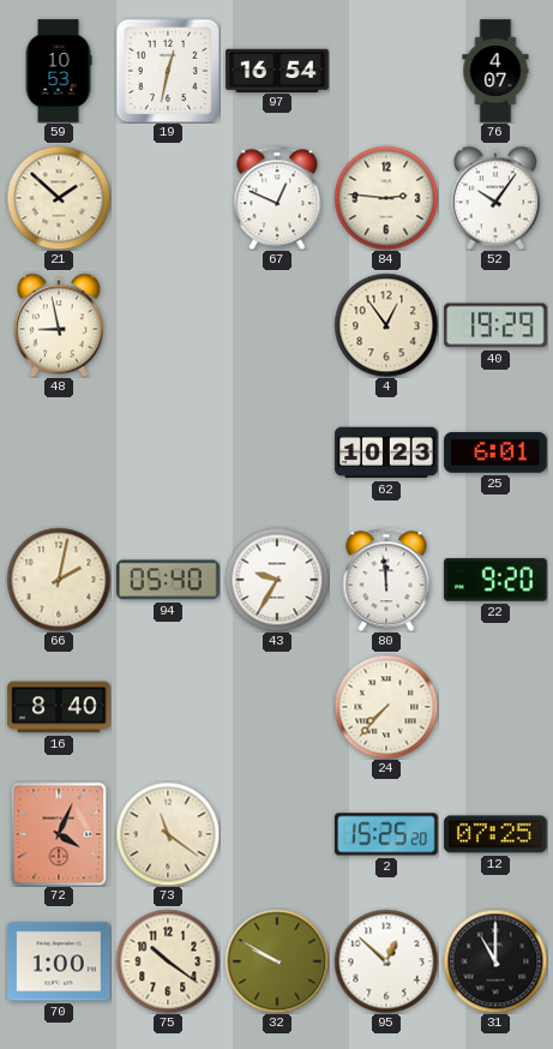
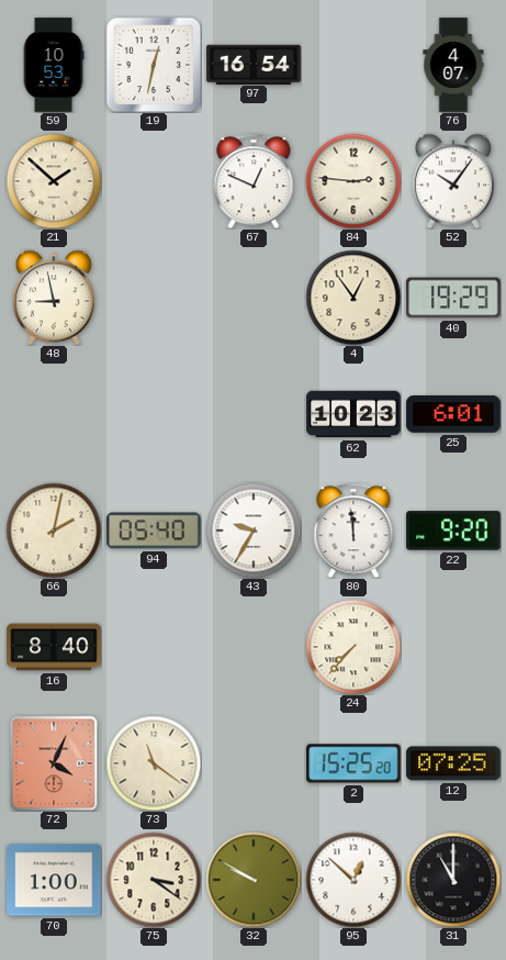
75: 10:21 -> 3:21 (154, 880)
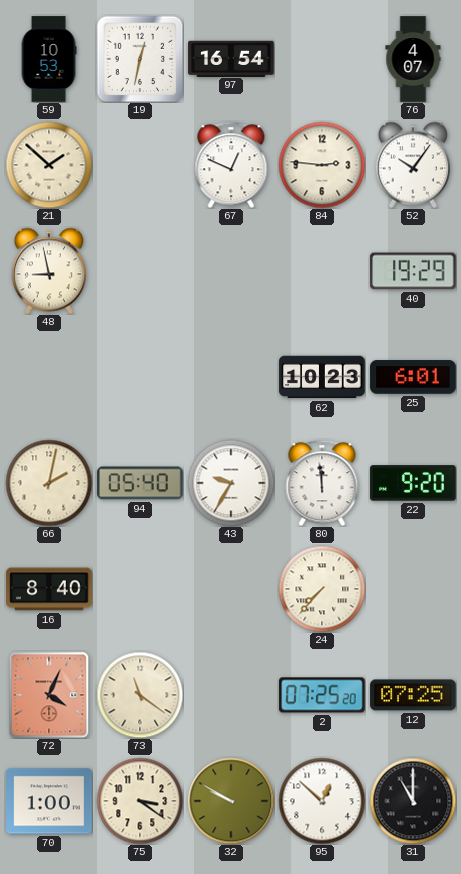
4: 12:54 -> none (353, 298)
2: 15:25 -> 07:25 (322, 695)
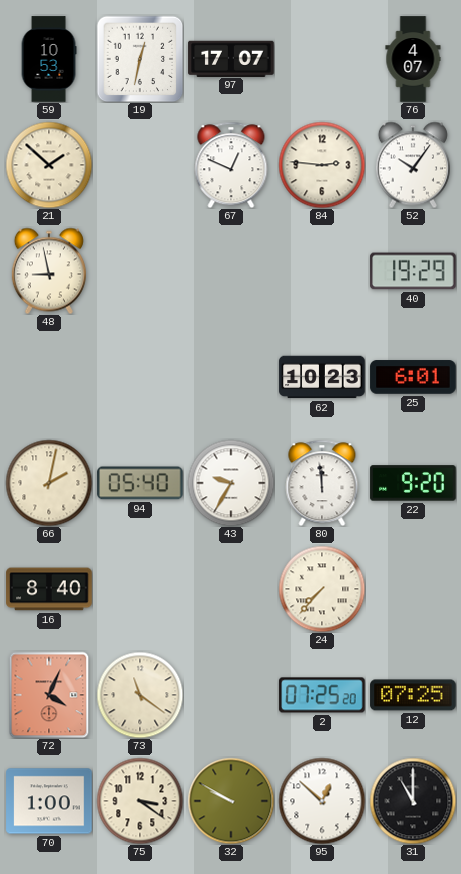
97: 16:54 -> 17:07 (231, 58)
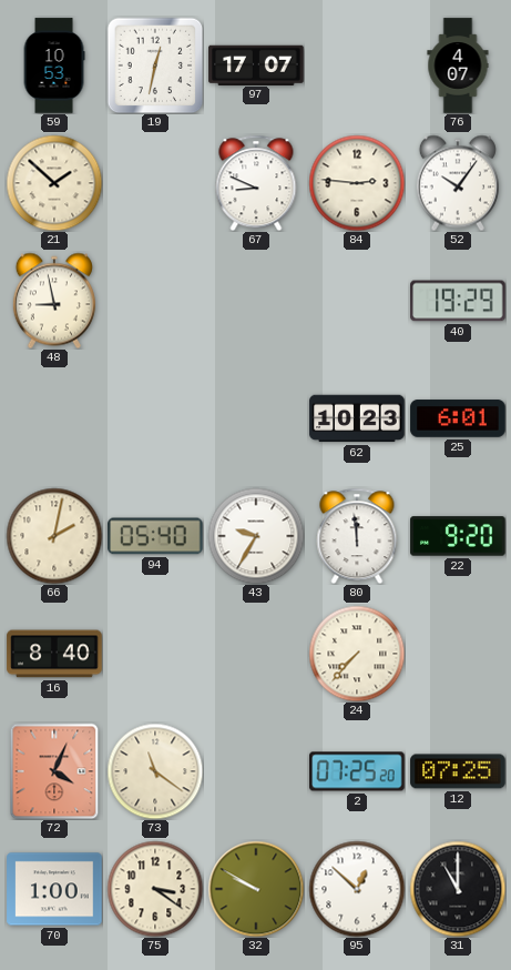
67: 12:49 -> 8:49 (256, 183)
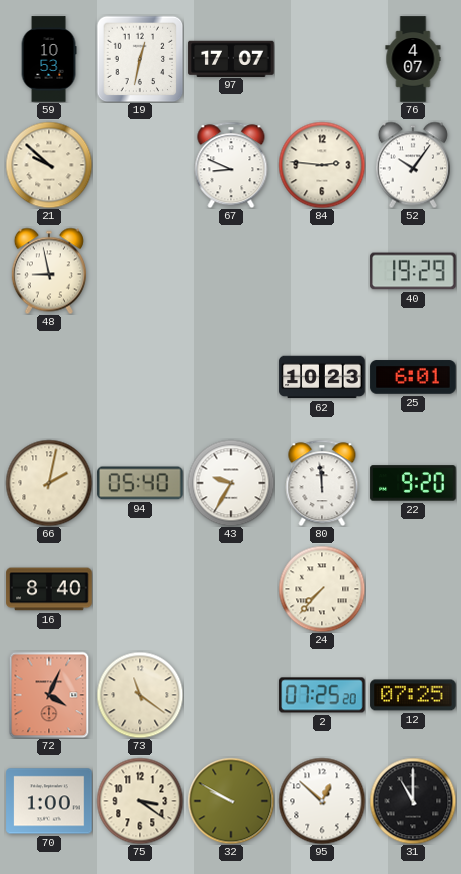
21: 1:52 -> 9:52 (49, 165)
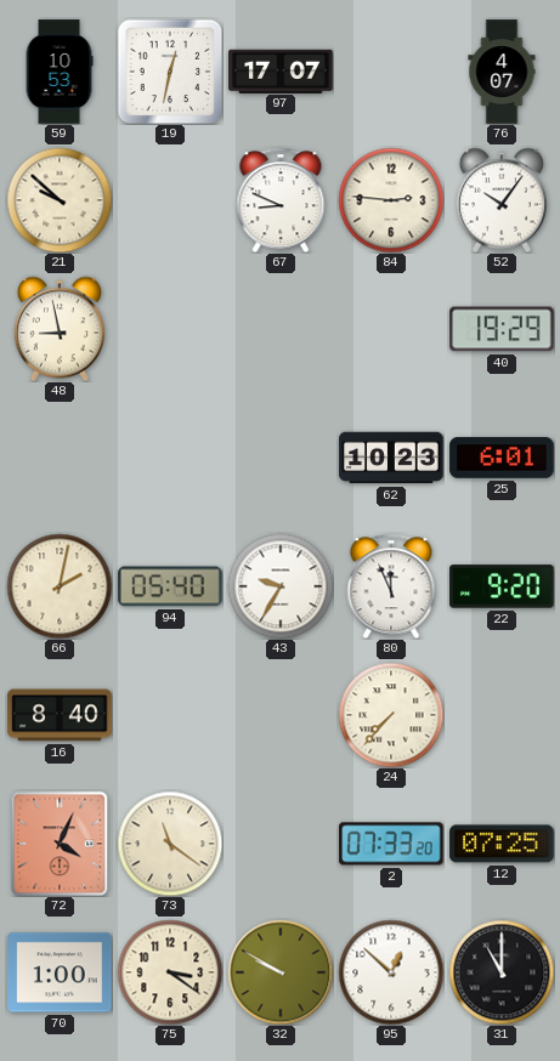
80: 11:59 -> 11:56 (391, 586)
2: 07:25 -> 07:33 (391, 844)
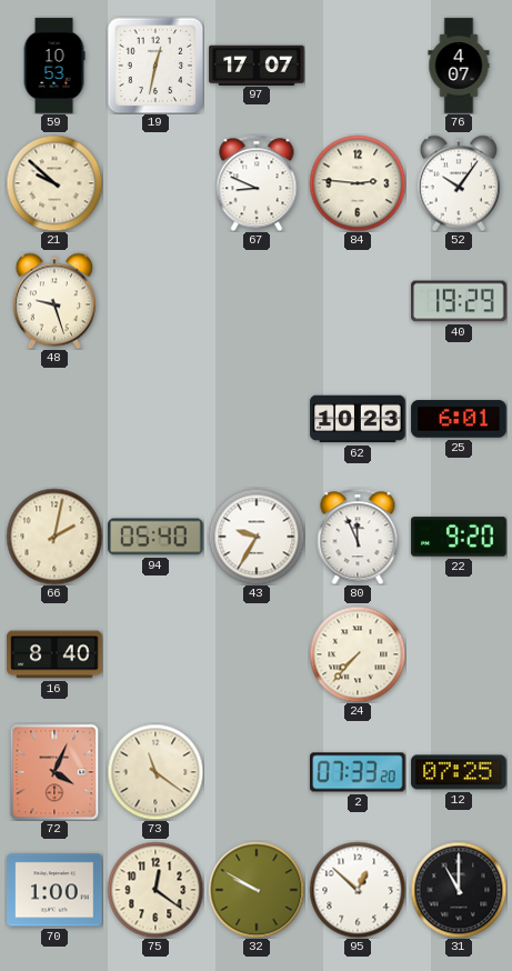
48: 8:58 -> 9:27 (54, 301)
75: 3:21 -> 12:21 (155, 890)
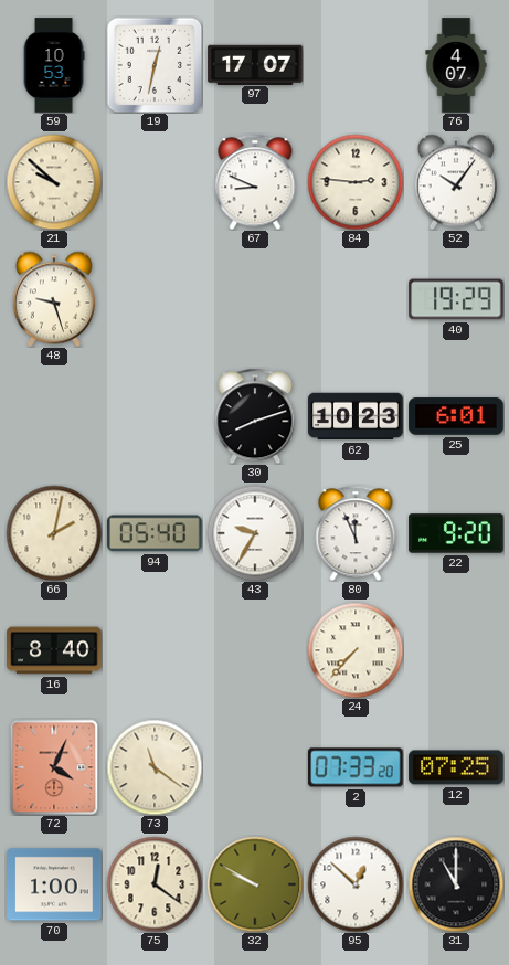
30: none -> 8:12 (255, 416)
